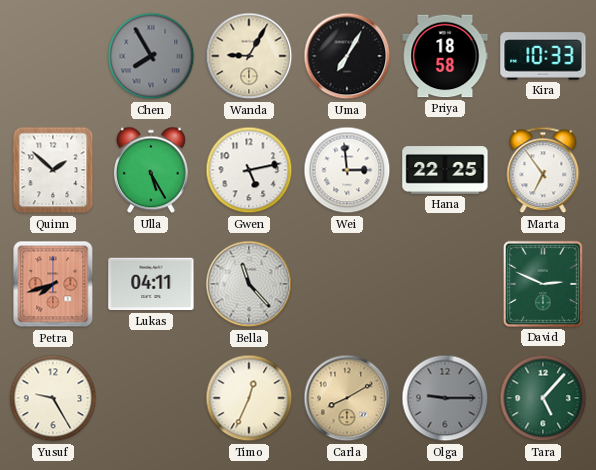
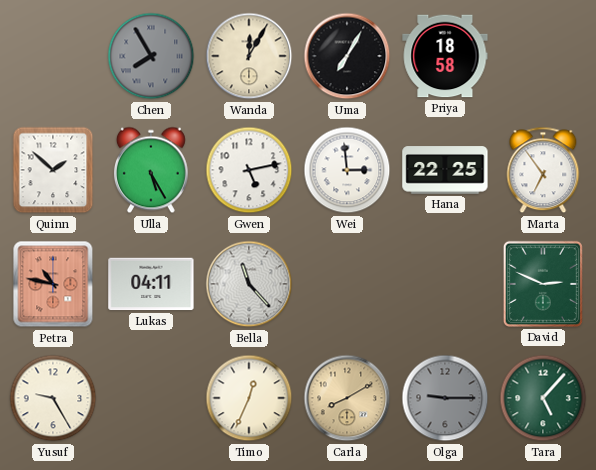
Wanda: 9:05 -> 12:05 (249, 56)
Kira: 10:33 -> none (543, 56)
Petra: 7:42 -> 10:47 (53, 284)
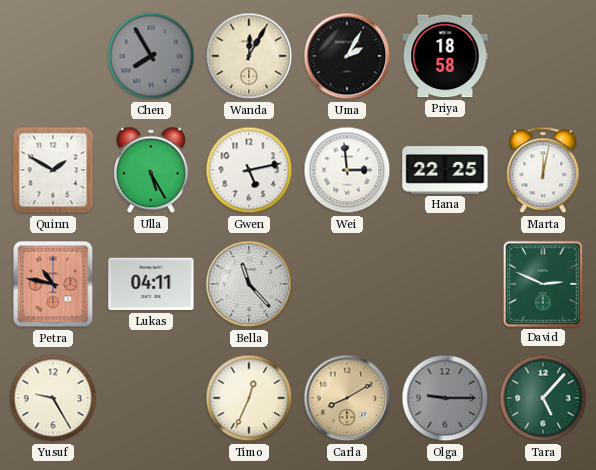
Uma: 7:05 -> 2:05 (347, 56)
Quinn: 1:52 -> 1:50 (53, 170)
Marta: 6:54 -> 12:02 (543, 170)
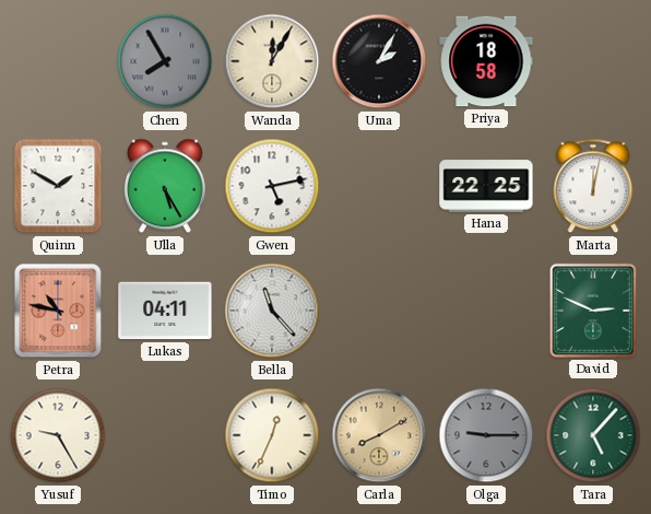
Wei: 2:59 -> none (347, 170)
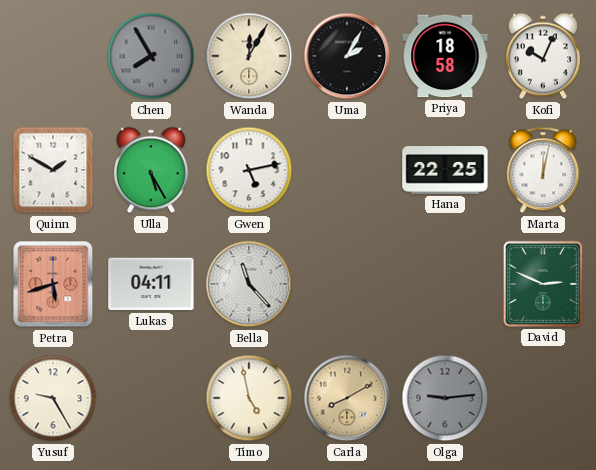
Kofi: none -> 10:04 (543, 56)
Petra: 10:47 -> 5:42 (53, 284)
Timo: 12:34 -> 4:58 (249, 398)
Olga: 9:15 -> 9:14 (445, 398)
Tara: 5:07 -> none (593, 435)
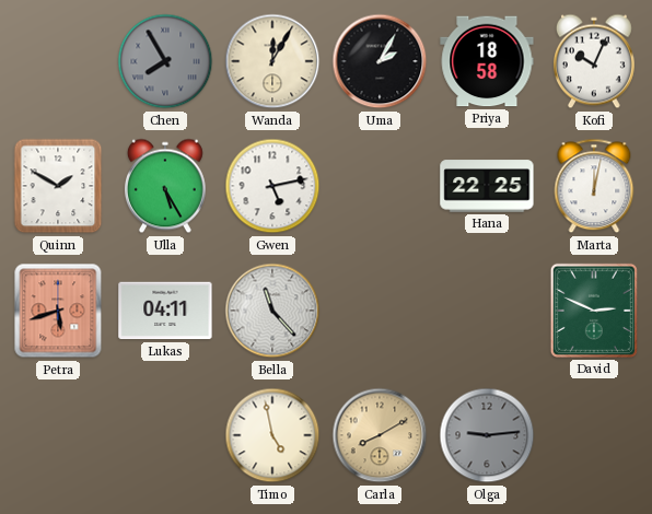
Yusuf: 9:25 -> none (53, 398)
